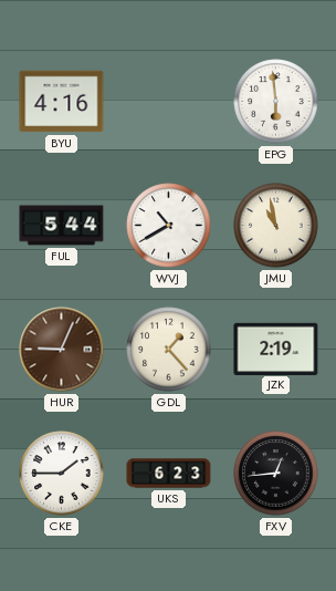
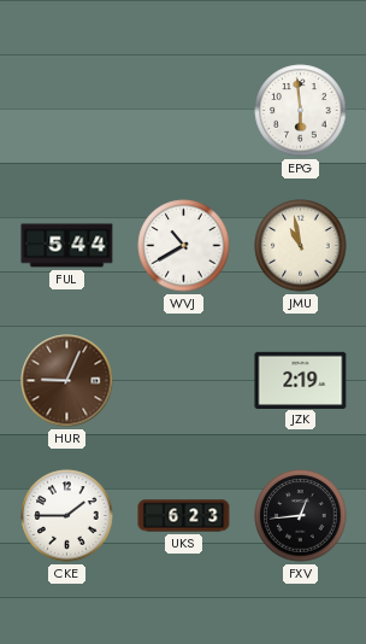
BYU: 4:16 -> none (62, 102)
GDL: 1:23 -> none (169, 350)
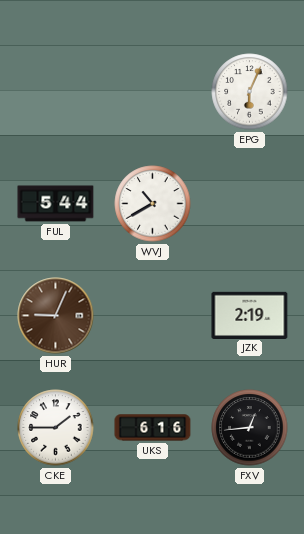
EPG: 5:59 -> 6:04 (250, 92)
JMU: 10:58 -> none (301, 246)
UKS: 6:23 -> 6:16 (153, 428)
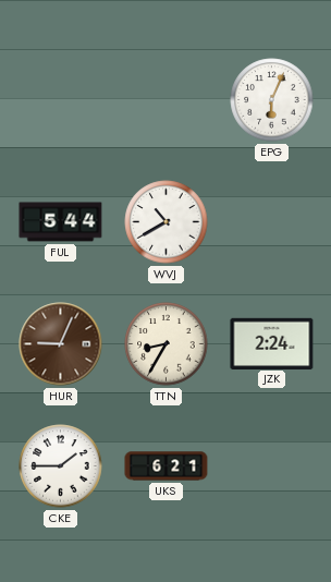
TTN: none -> 8:35 (167, 344)
JZK: 2:19 -> 2:24 (272, 343)
UKS: 6:16 -> 6:21 (167, 466)
FXV: 12:44 -> none (250, 428)
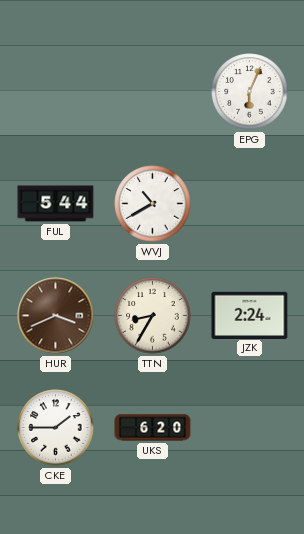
HUR: 9:04 -> 3:41 (56, 316)
UKS: 6:21 -> 6:20 (153, 428)
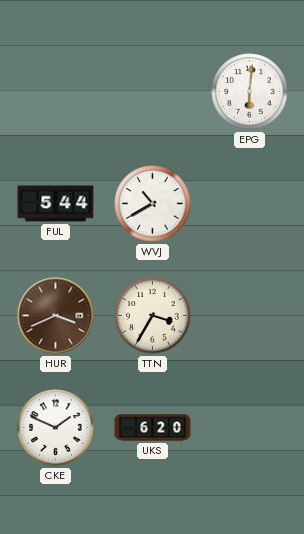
EPG: 6:04 -> 6:01 (250, 92)
TTN: 8:35 -> 3:35 (153, 316)
JZK: 2:24 -> none (250, 315)
CKE: 1:45 -> 1:49 (56, 428)
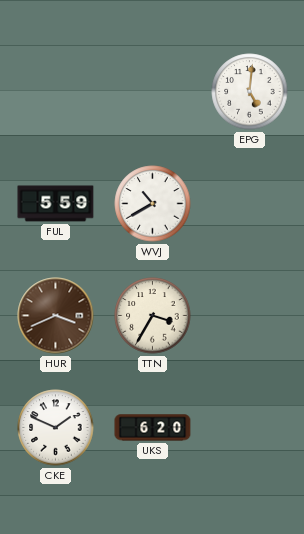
EPG: 6:01 -> 5:01 (250, 92)
FUL: 5:44 -> 5:59 (56, 204)
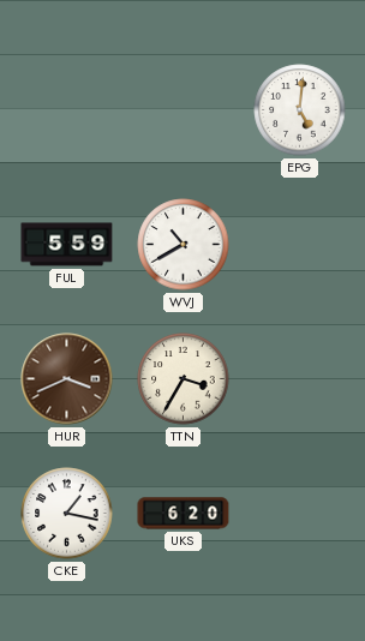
CKE: 1:49 -> 1:17 (67, 514)
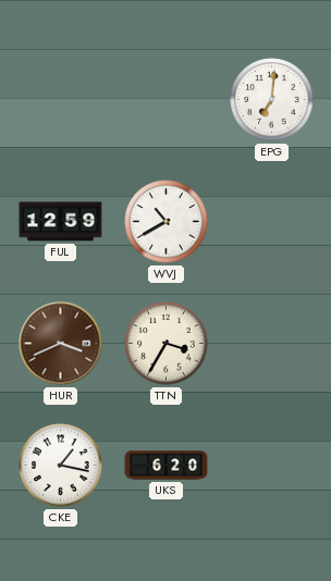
EPG: 5:01 -> 7:01 (272, 100)
FUL: 5:59 -> 12:59 (61, 222)
